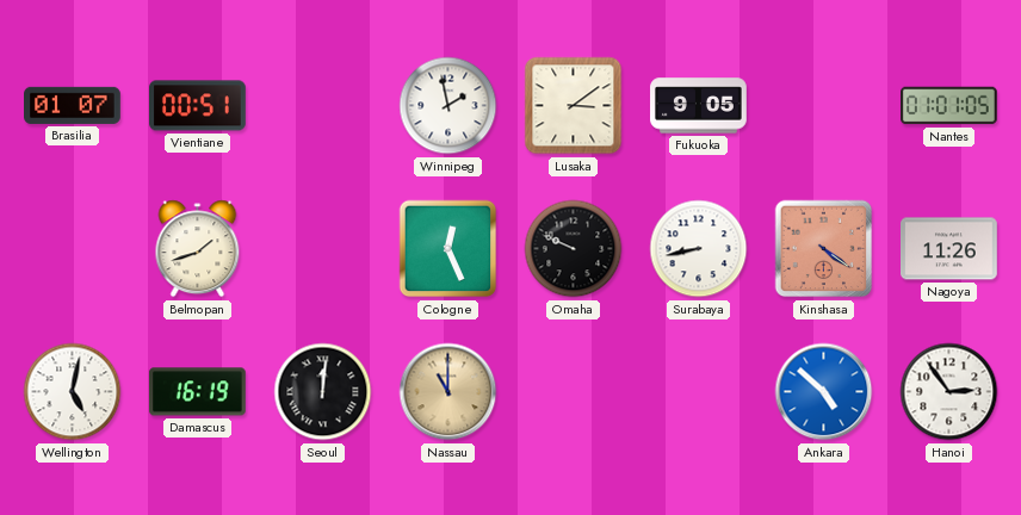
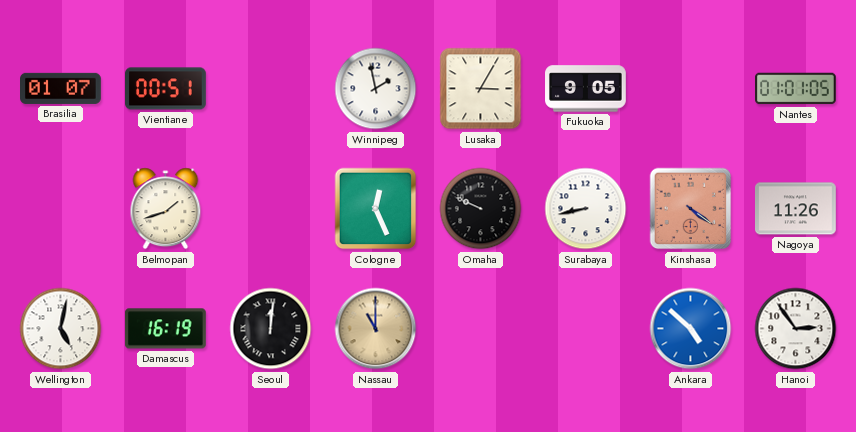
Lusaka: 3:09 -> 3:05 (481, 89)
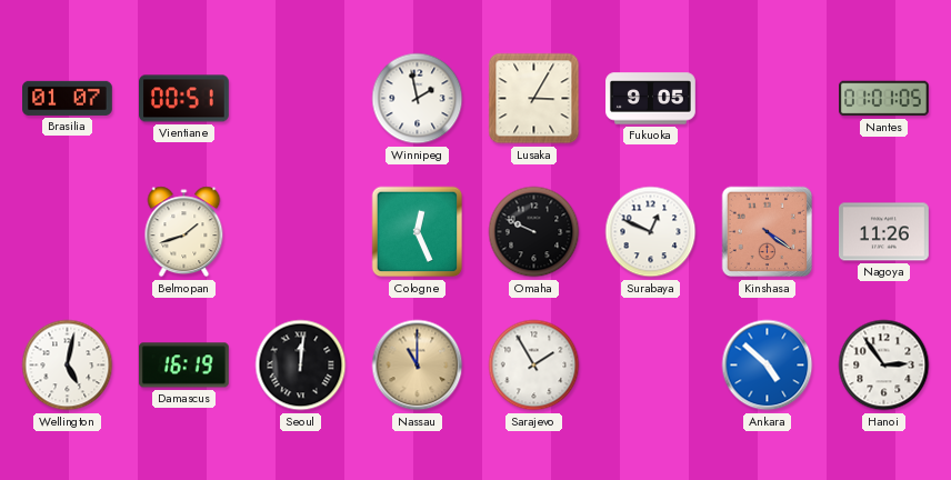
Surabaya: 8:43 -> 12:49 (651, 232)
Sarajevo: none -> 1:55 (534, 366)
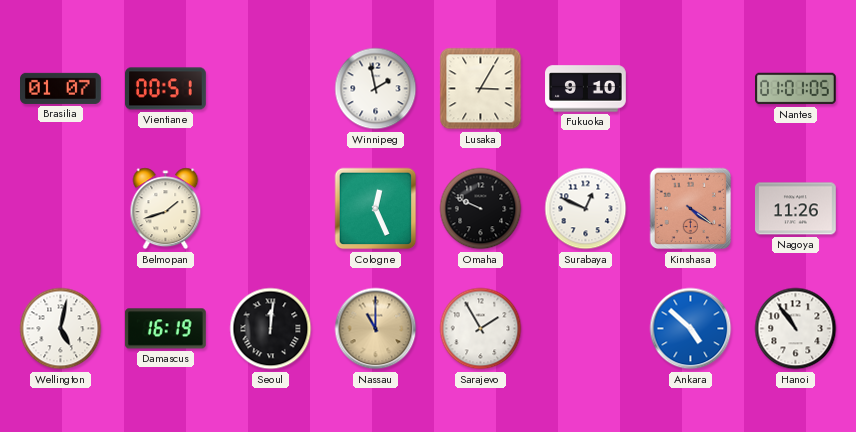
Fukuoka: 9:05 -> 9:10 (586, 89)
Hanoi: 2:54 -> 10:54 (796, 329)
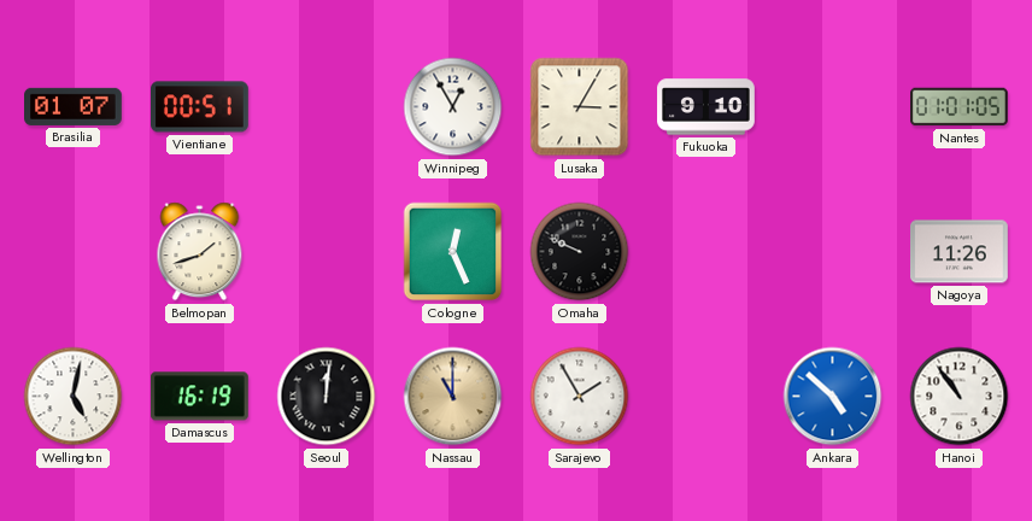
Winnipeg: 1:58 -> 12:55 (453, 107)
Surabaya: 12:49 -> none (586, 209)
Kinshasa: 4:21 -> none (691, 209)
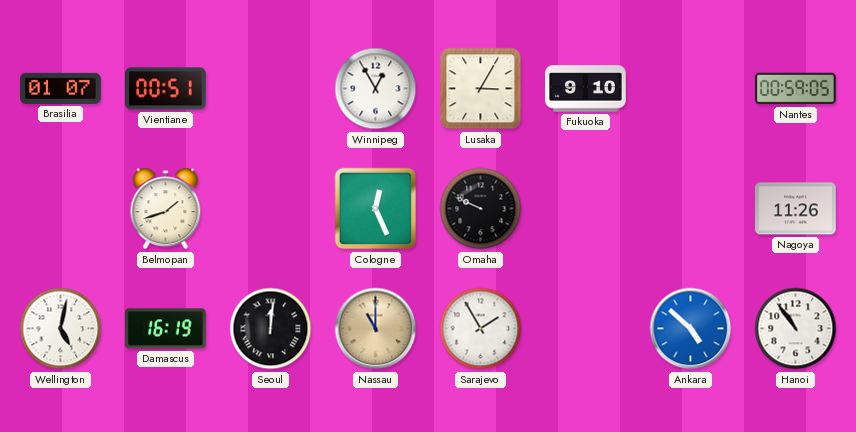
Nantes: 01:01 -> 00:59 (796, 89)
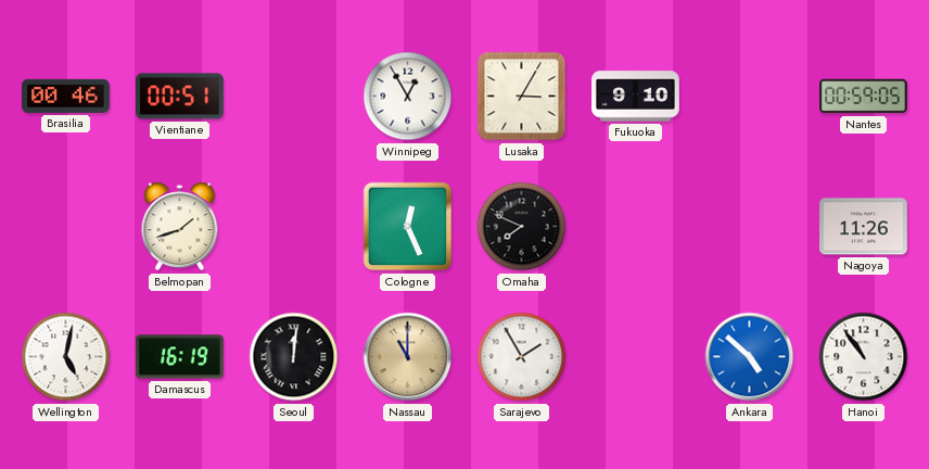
Brasilia: 01:07 -> 00:46 (66, 96)
Omaha: 9:49 -> 7:49 (522, 227)
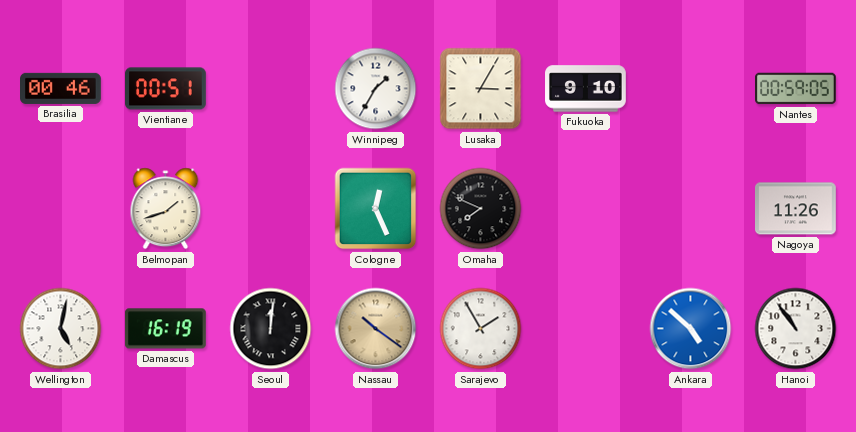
Winnipeg: 12:55 -> 1:35 (376, 89)
Nassau: 11:00 -> 10:21 (376, 329)
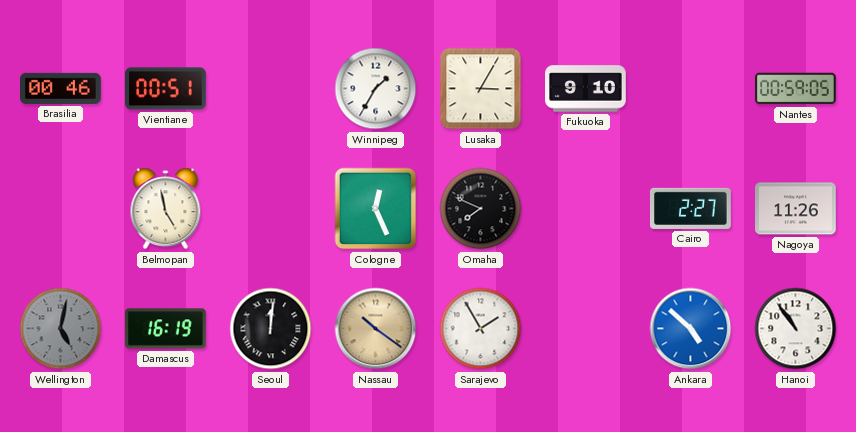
Belmopan: 1:42 -> 4:58 (166, 209)
Cairo: none -> 2:27 (691, 208)
Wellington dial: white -> grey (61, 329)
